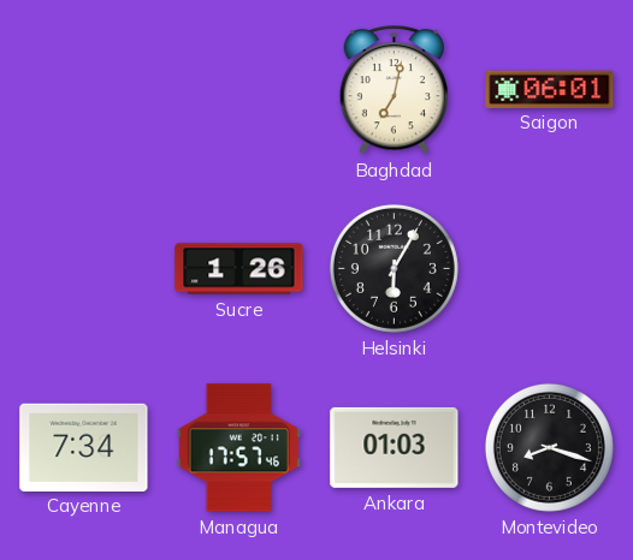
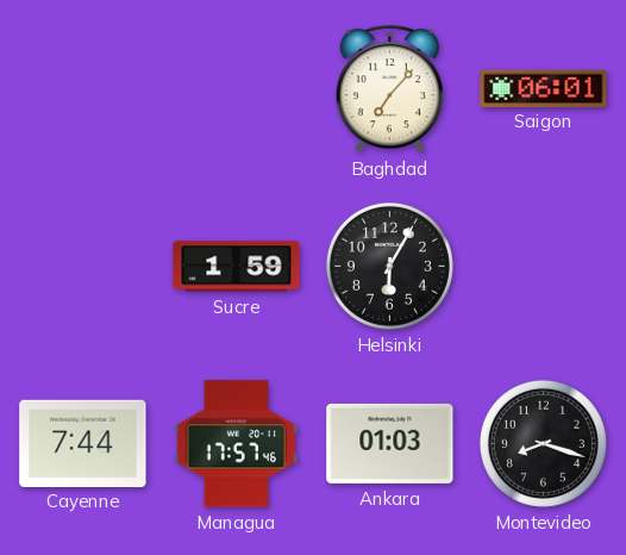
Baghdad: 7:02 -> 7:07 (390, 89)
Sucre: 1:26 -> 1:59 (237, 267)
Cayenne: 7:34 -> 7:44 (83, 443)
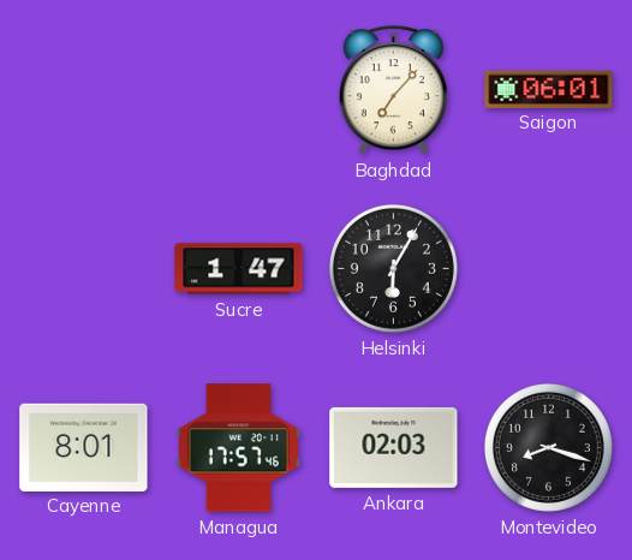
Sucre: 1:59 -> 1:47 (239, 269)
Cayenne: 7:44 -> 8:01 (84, 447)
Ankara: 01:03 -> 02:03 (394, 447)
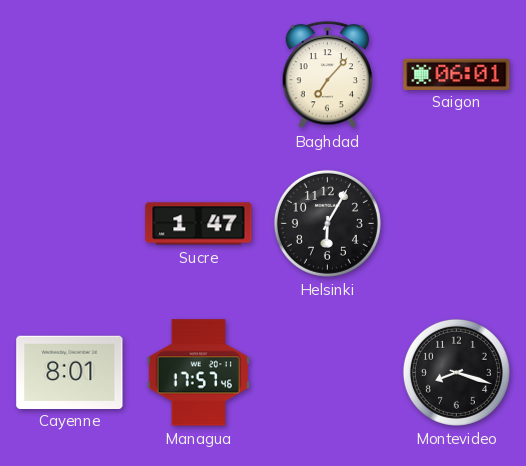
Ankara: 02:03 -> none (394, 447)
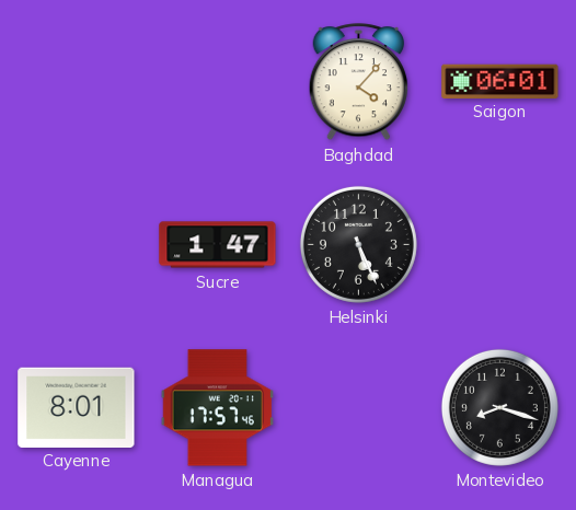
Baghdad: 7:07 -> 4:07 (359, 82)
Helsinki: 6:05 -> 5:26 (358, 244)
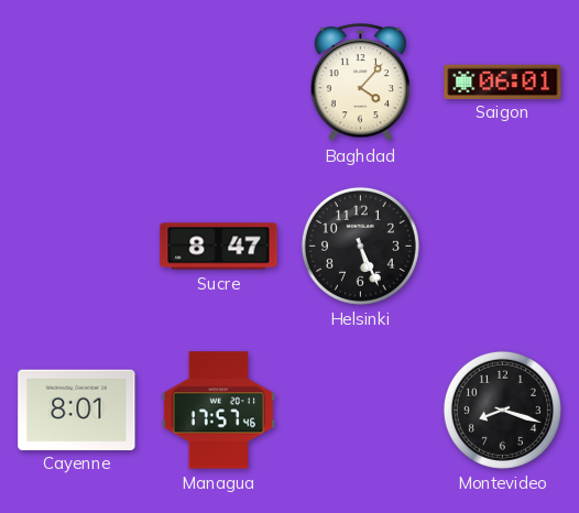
Sucre: 1:47 -> 8:47 (219, 247)
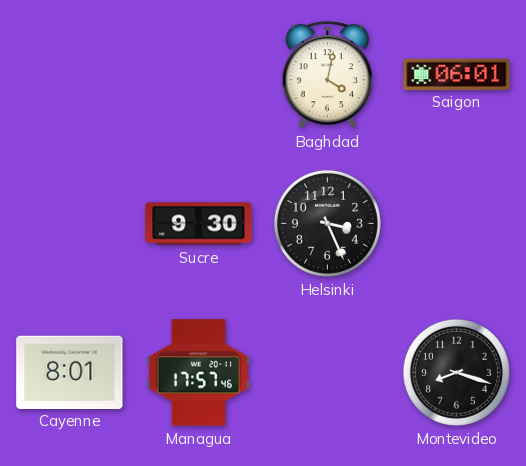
Baghdad: 4:07 -> 4:02 (328, 75)
Sucre: 8:47 -> 9:30 (199, 224)
Helsinki: 5:26 -> 3:26 (327, 223)
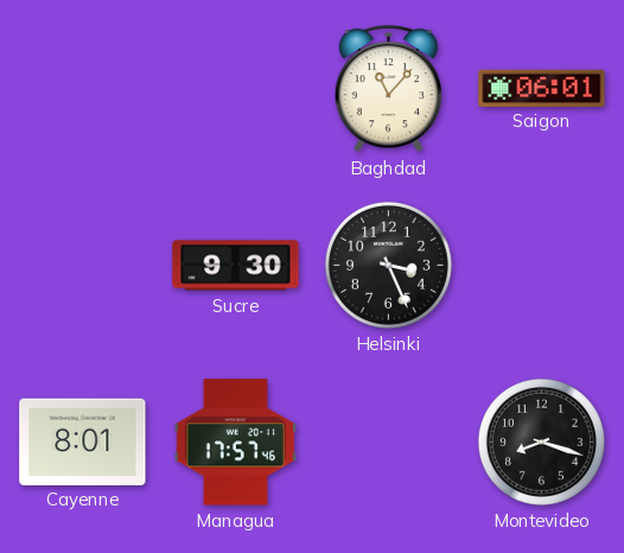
Baghdad: 4:02 -> 11:07 (389, 89)
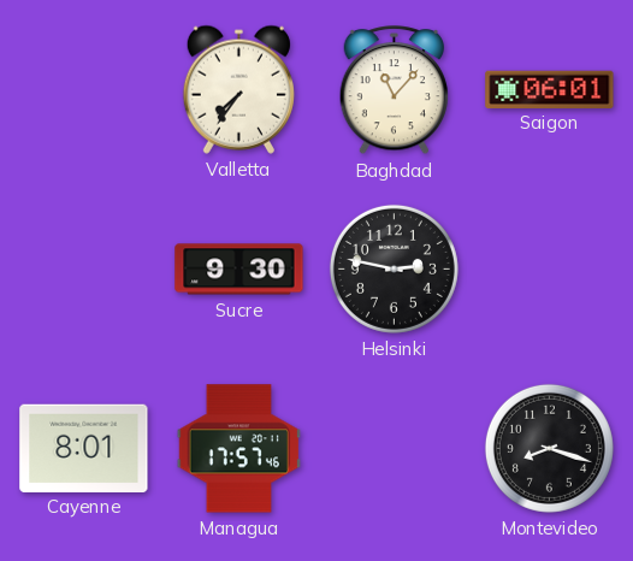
Valletta: none -> 7:36 (238, 89)
Helsinki: 3:26 -> 2:47 (394, 268)
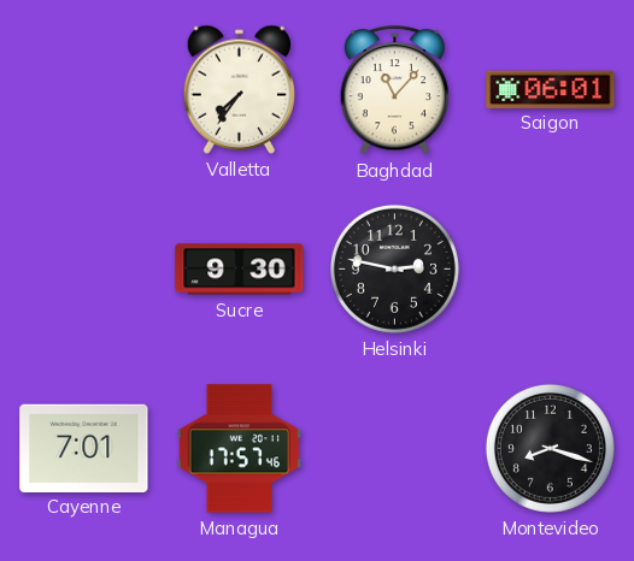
Cayenne: 8:01 -> 7:01 (84, 448)
